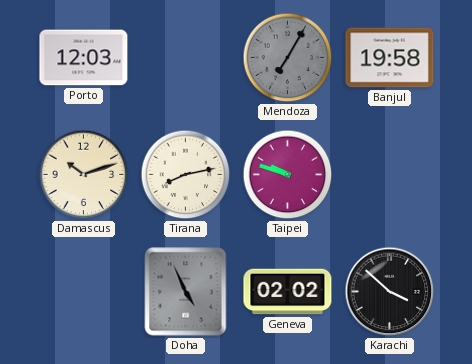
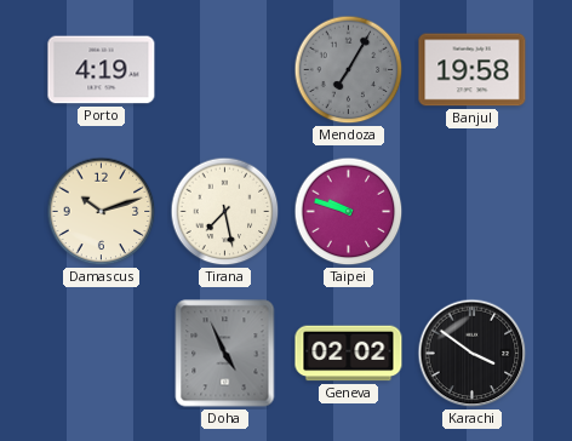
Porto: 12:03 -> 4:19 (102, 70)
Tirana: 8:13 -> 7:28 (225, 212)
Karachi: 3:52 -> 3:51 (473, 354)
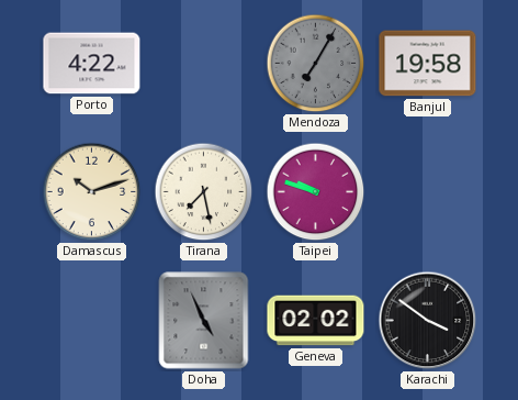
Porto: 4:19 -> 4:22 (92, 64)
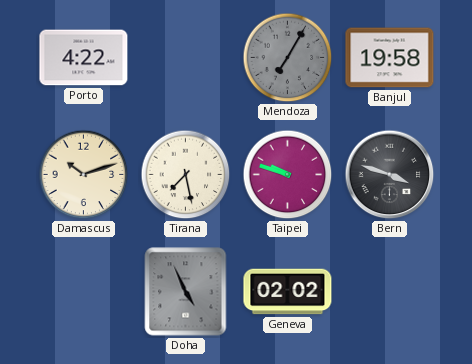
Bern: none -> 3:48 (390, 175)
Karachi: 3:51 -> none (428, 321)
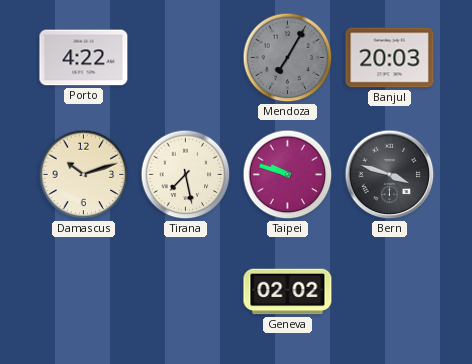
Banjul: 19:58 -> 20:03 (390, 58)
Doha: 4:56 -> none (186, 292)
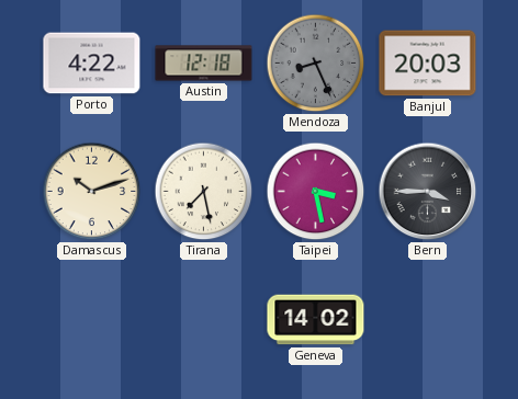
Austin: none -> 12:18 (204, 64)
Mendoza: 7:05 -> 8:26 (316, 64)
Taipei: 9:48 -> 3:28 (316, 192)
Bern: 3:48 -> 3:45 (428, 192)
Geneva: 02:02 -> 14:02 (316, 320)
